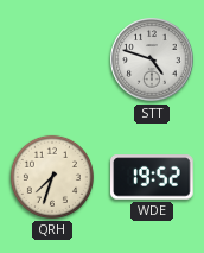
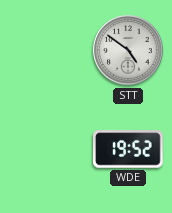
STT: 4:48 -> 4:51 (128, 50)
QRH: 7:33 -> none (52, 177)
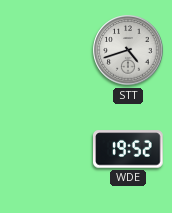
STT: 4:51 -> 4:42 (128, 50)
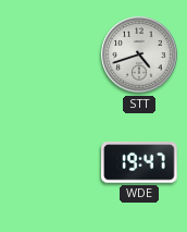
WDE: 19:52 -> 19:47 (140, 162)
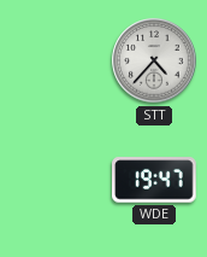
STT: 4:42 -> 4:37 (154, 60)
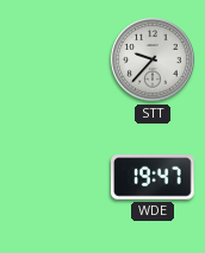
STT: 4:37 -> 9:37 (153, 59)
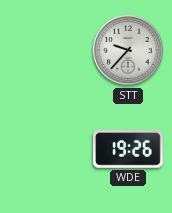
WDE: 19:47 -> 19:26 (129, 149)
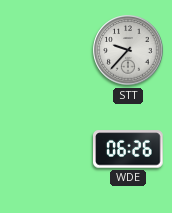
WDE: 19:26 -> 06:26 (129, 149)
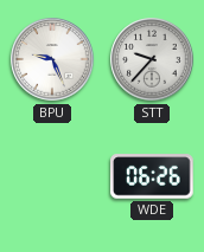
BPU: none -> 9:26 (52, 59)
